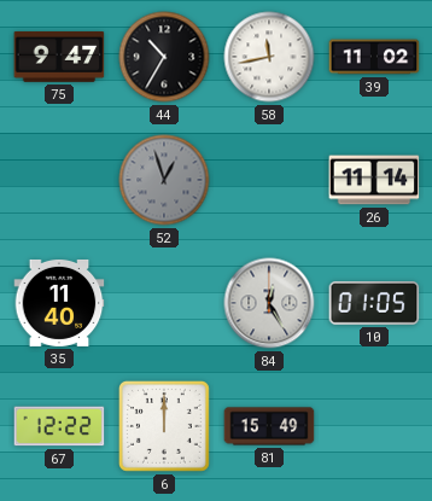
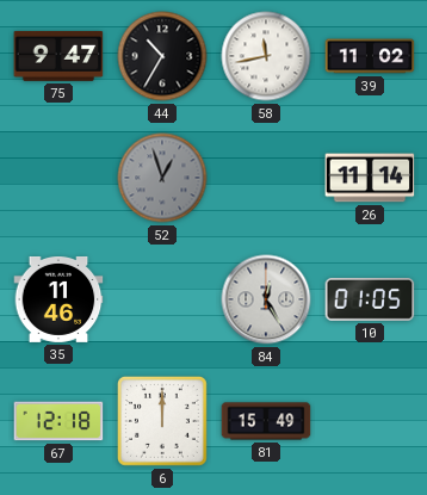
35: 11:40 -> 11:46 (58, 299)
67: 12:22 -> 12:18 (58, 421)
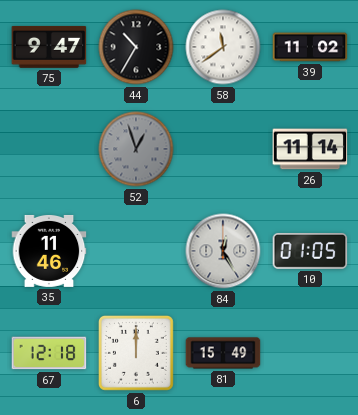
58: 11:43 -> 11:39 (223, 47)
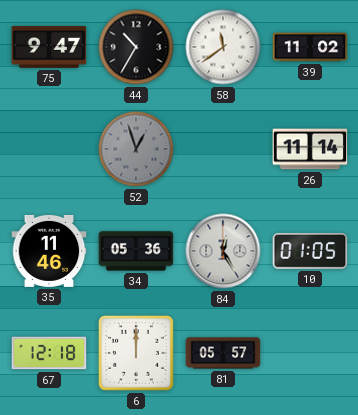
34: none -> 05:36 (136, 251)
81: 15:49 -> 05:57 (223, 353)
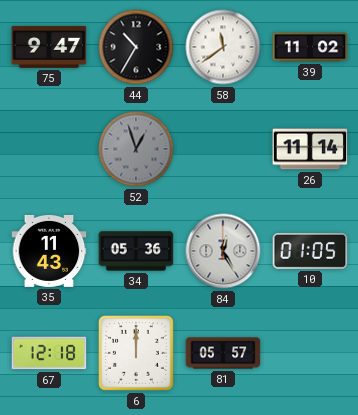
35: 11:46 -> 11:43 (49, 251)
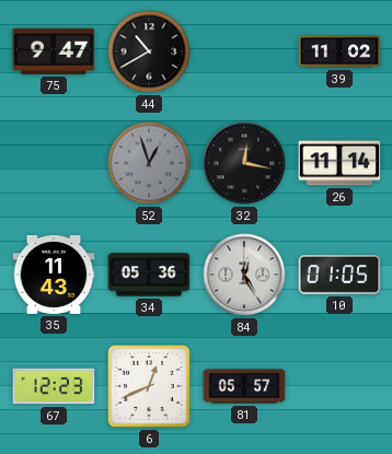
44: 10:35 -> 10:40 (149, 51)
58: 11:39 -> none (223, 47)
32: none -> 12:17 (244, 163)
67: 12:18 -> 12:23 (54, 386)
6: 12:00 -> 12:41 (149, 386)
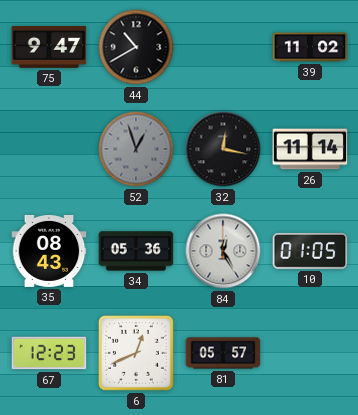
35: 11:43 -> 08:43 (49, 251)
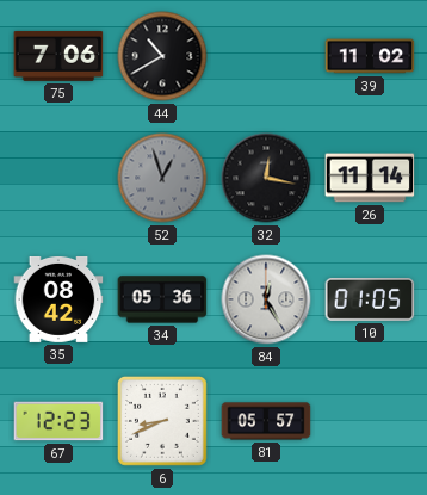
75: 9:47 -> 7:06 (58, 56)
35: 08:43 -> 08:42 (58, 299)
6: 12:41 -> 8:41 (162, 421)
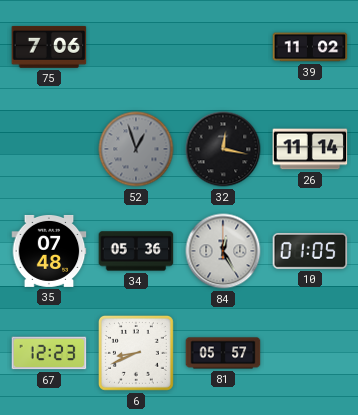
44: 10:40 -> none (162, 56)
35: 08:42 -> 07:48 (49, 251)
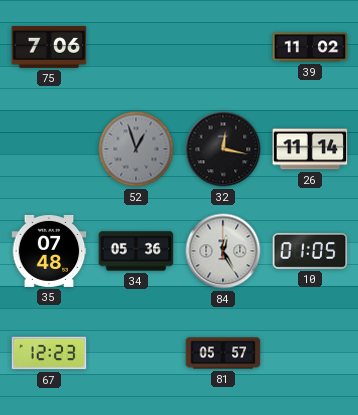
6: 8:41 -> none (136, 353)
